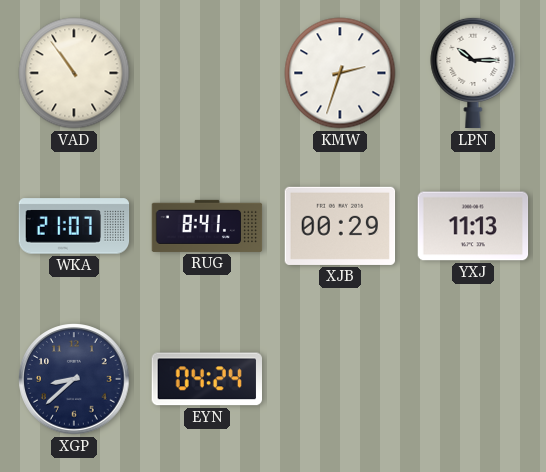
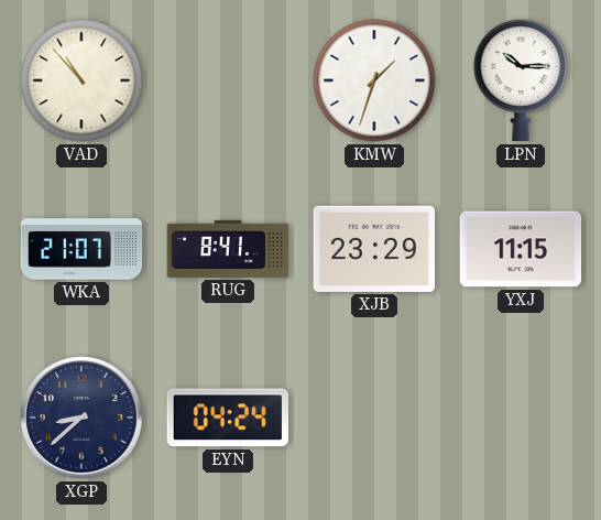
VAD: 10:54 -> 10:53 (81, 80)
KMW: 2:33 -> 1:33 (374, 80)
XJB: 00:29 -> 23:29 (374, 249)
YXJ: 11:13 -> 11:15 (521, 249)
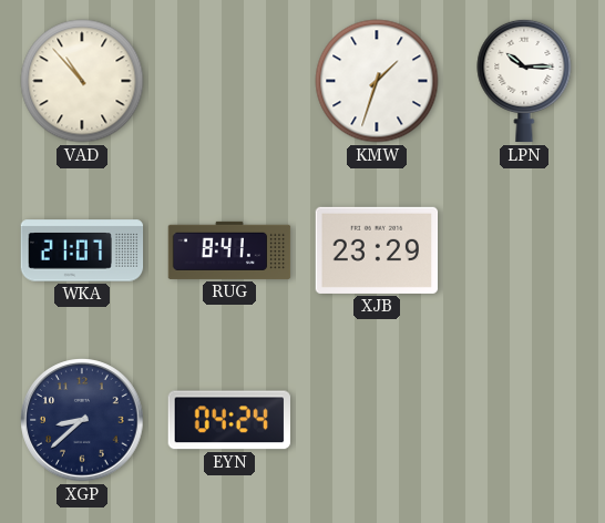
YXJ: 11:15 -> none (521, 249)
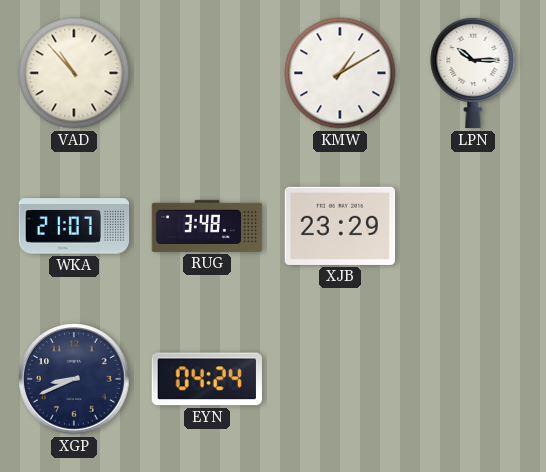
KMW: 1:33 -> 1:10 (340, 73)
RUG: 8:41 -> 3:48 (207, 226)
XGP: 8:38 -> 8:41 (74, 379)
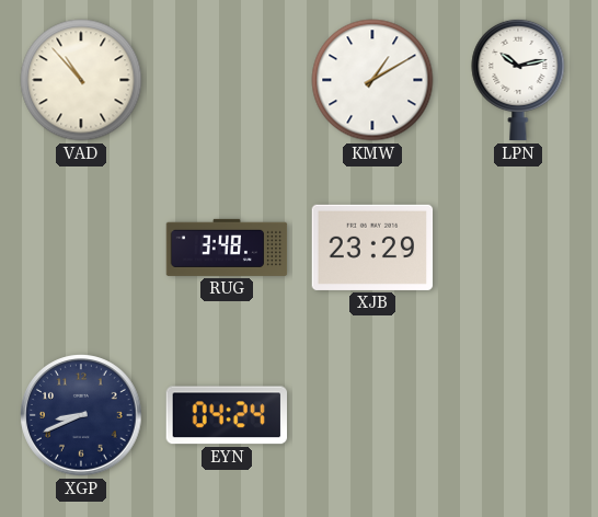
LPN: 10:15 -> 10:13 (518, 80)
WKA: 21:07 -> none (74, 226)
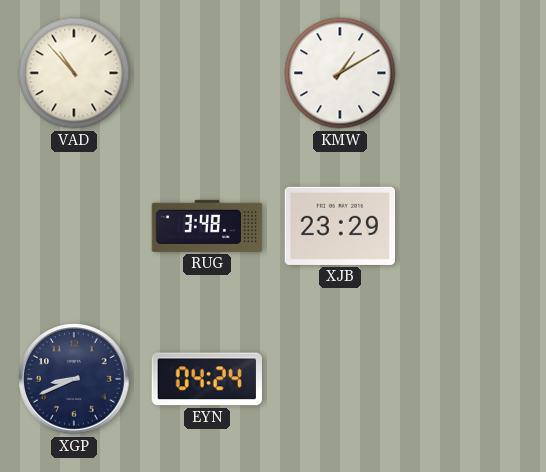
LPN: 10:13 -> none (518, 80)
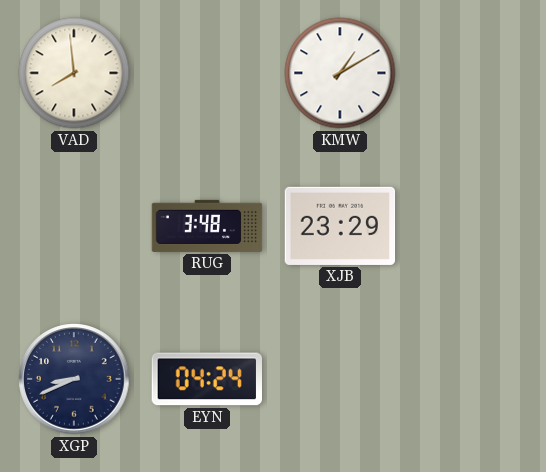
VAD: 10:53 -> 7:59 (74, 73)
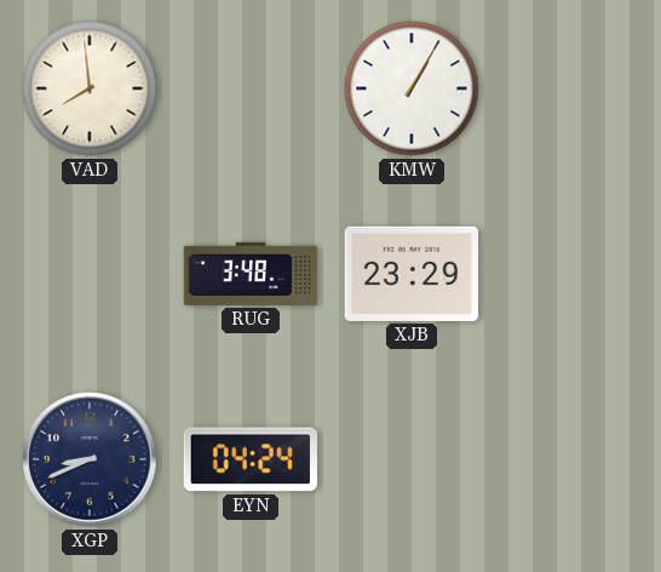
KMW: 1:10 -> 1:05 (412, 88)
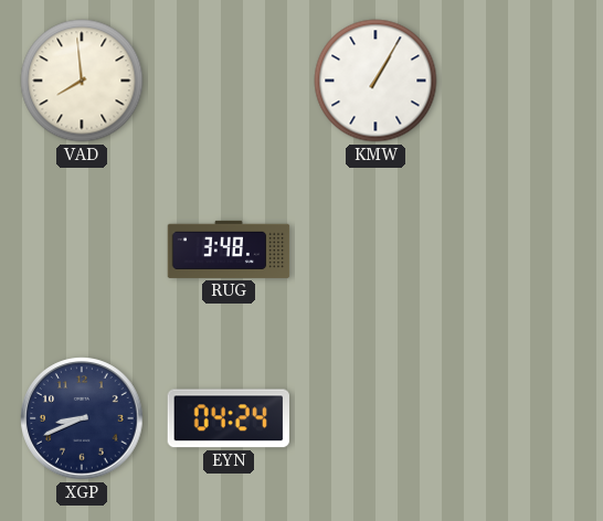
XJB: 23:29 -> none (412, 274)
